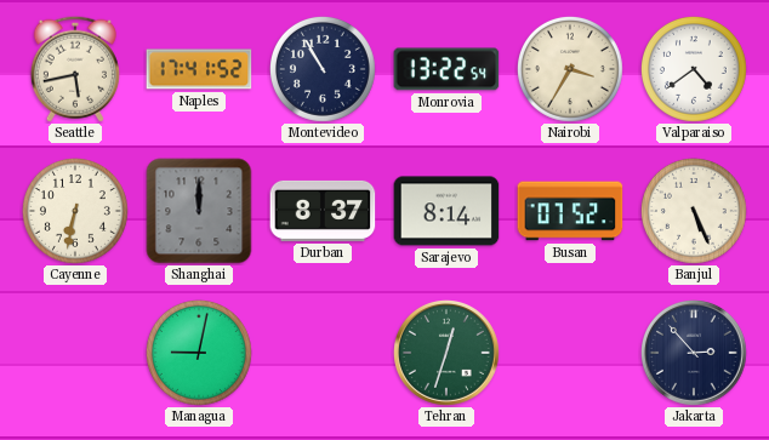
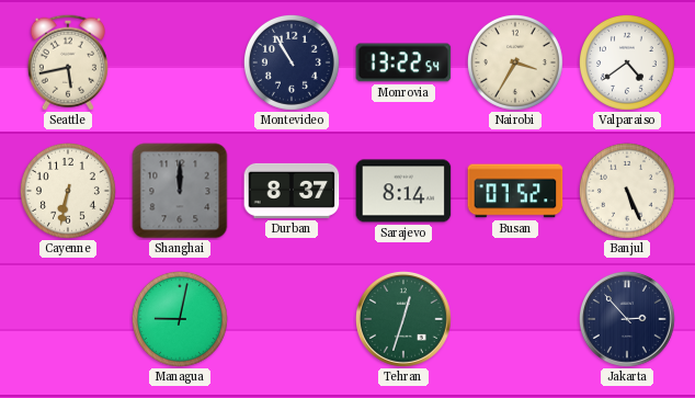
Naples: 17:41 -> none (199, 69)
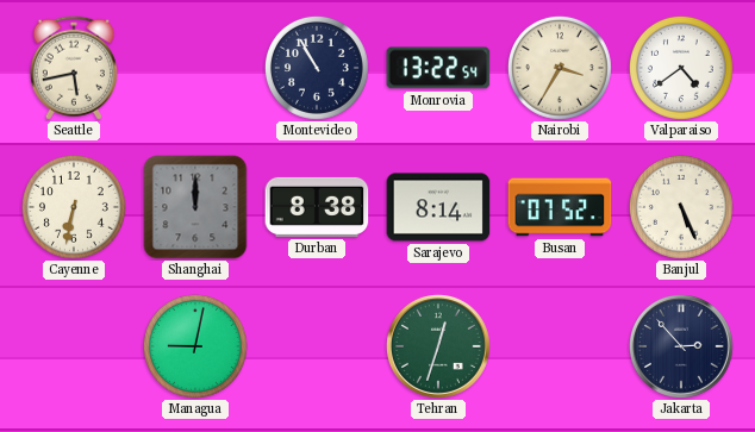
Durban: 8:37 -> 8:38 (317, 207)
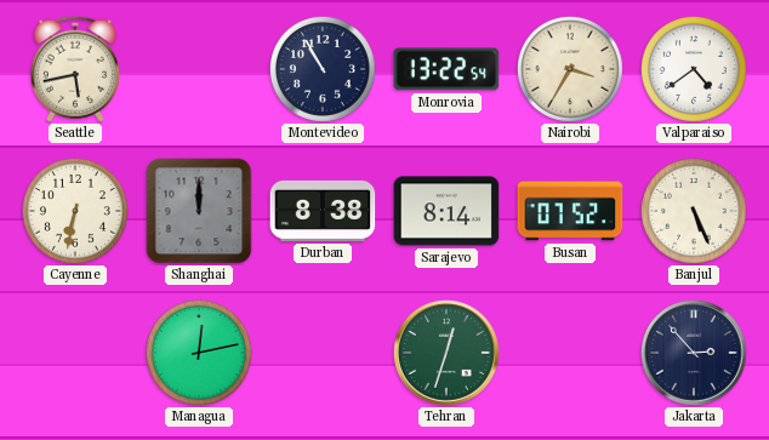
Managua: 9:02 -> 12:13 (199, 353)
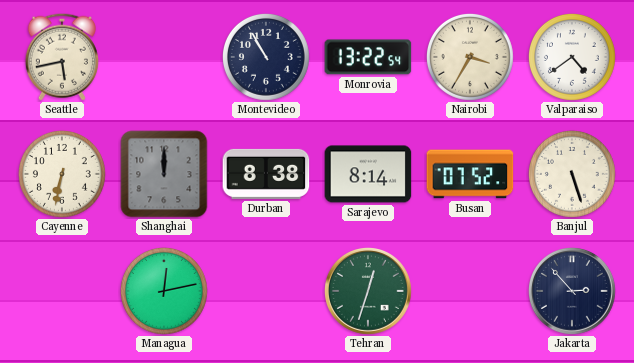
Banjul: 5:26 -> 5:27 (572, 174)
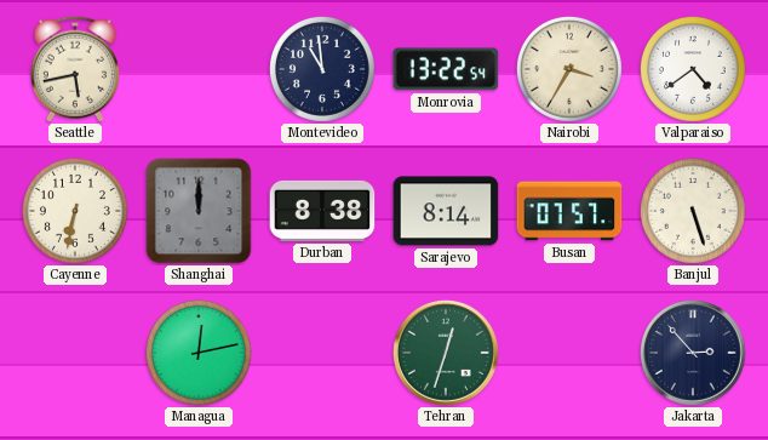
Montevideo: 10:55 -> 10:59 (322, 69)
Busan: 07:52 -> 07:57 (569, 211)
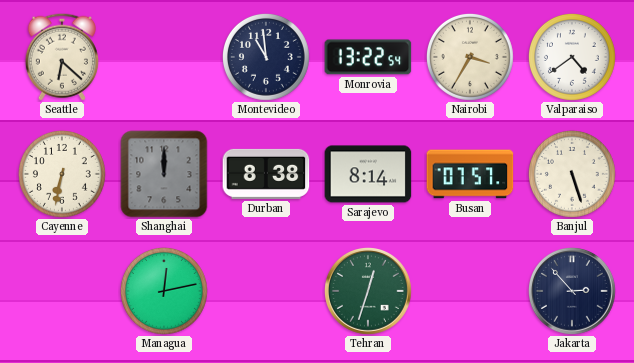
Seattle: 5:43 -> 6:22 (62, 57)
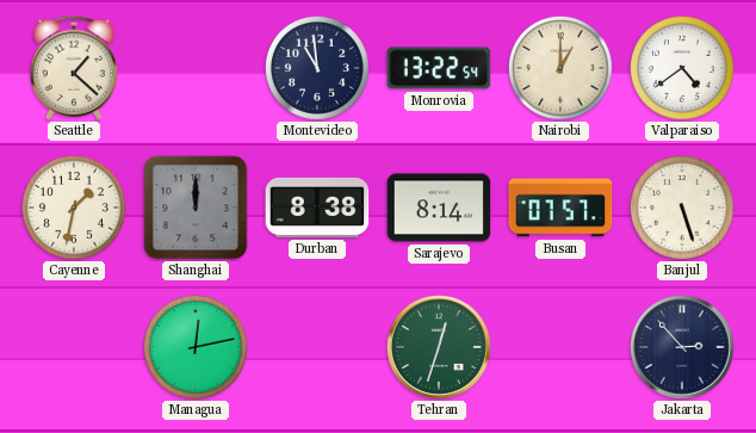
Seattle: 6:22 -> 1:22 (74, 68)
Nairobi: 3:35 -> 1:00 (560, 68)
Cayenne: 6:32 -> 1:32 (74, 208)
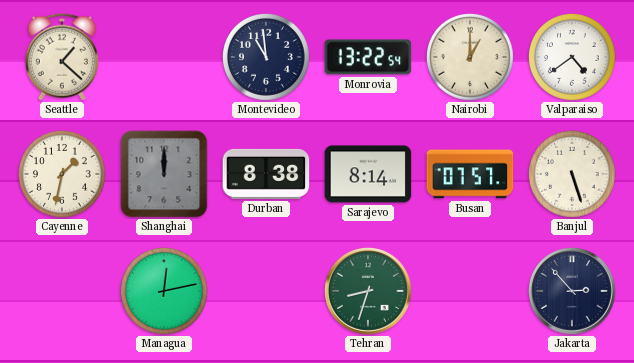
Tehran: 12:33 -> 8:33 (369, 292)
